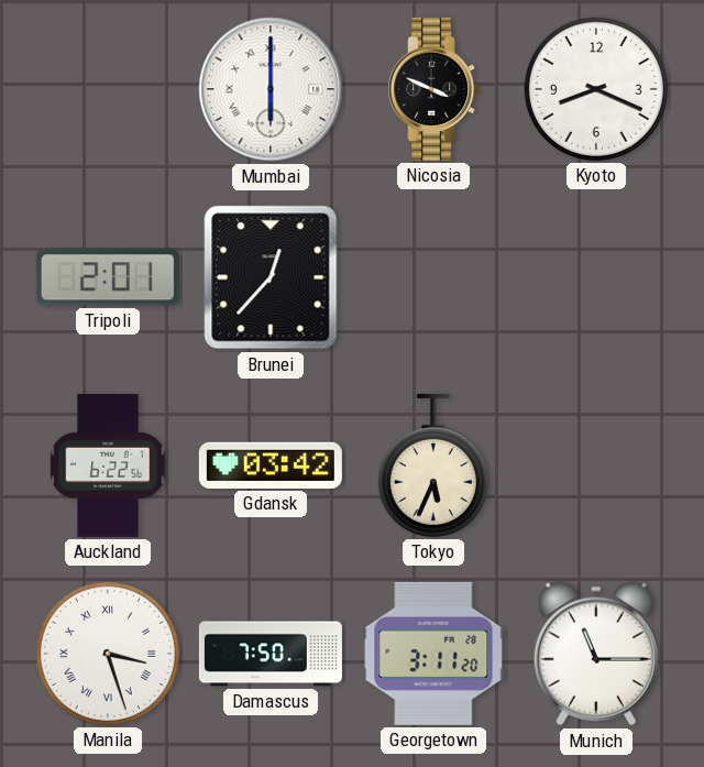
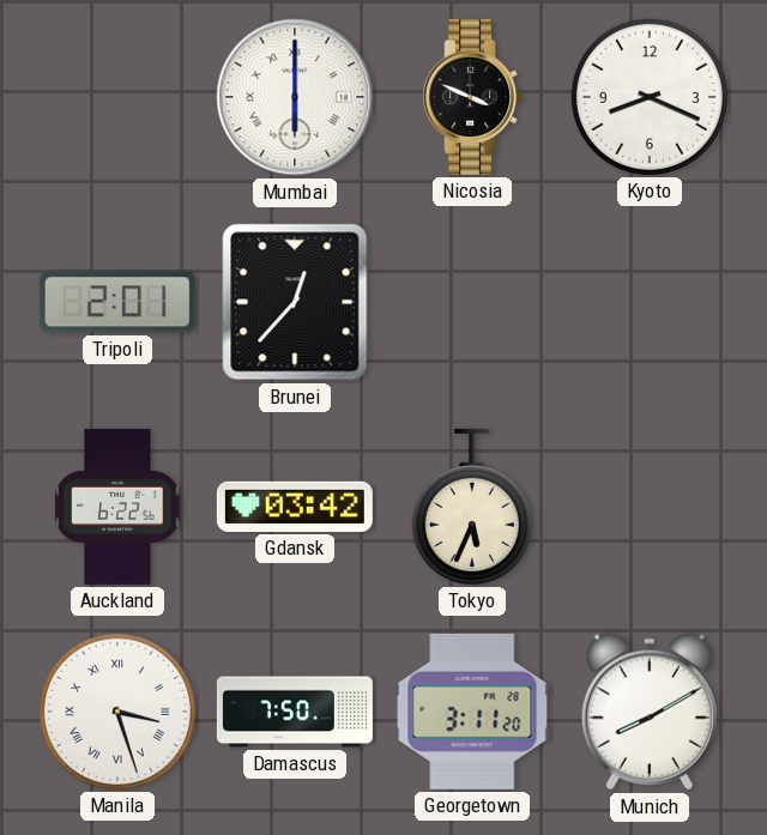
Munich: 11:15 -> 8:10 (650, 712)
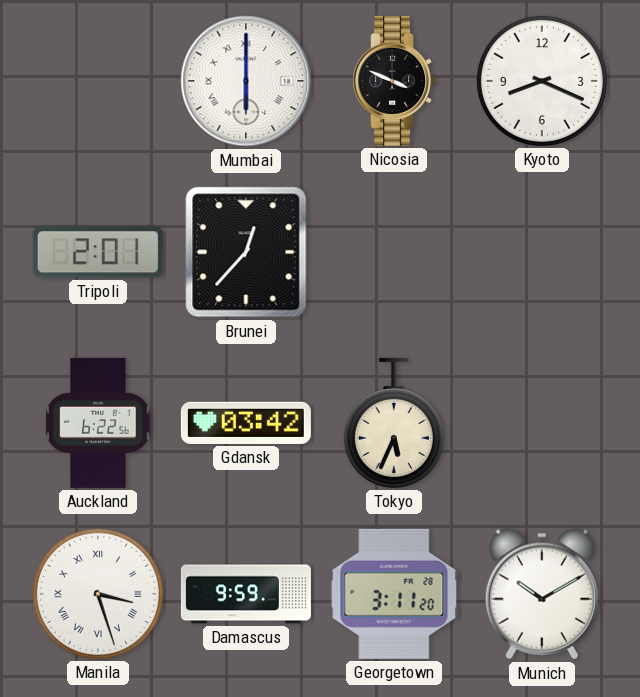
Damascus: 7:50 -> 9:59 (246, 594)
Munich: 8:10 -> 10:10 (542, 594)
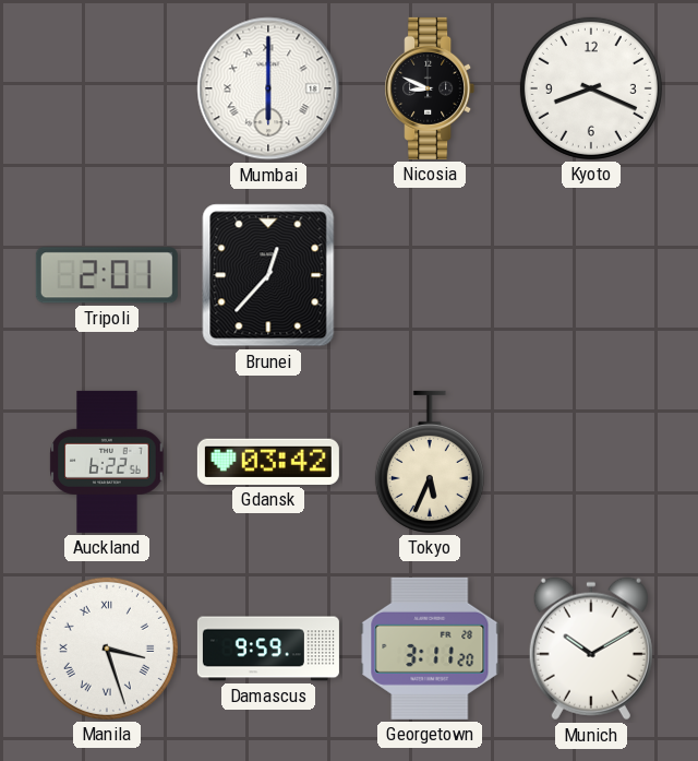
Nicosia: 3:49 -> 8:49 (430, 88)
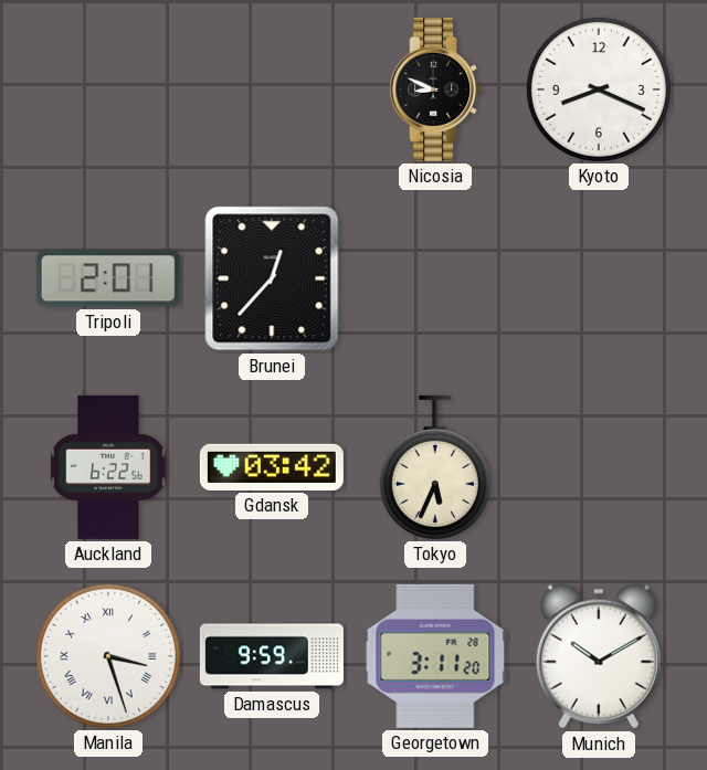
Mumbai: 6:00 -> none (268, 88)
